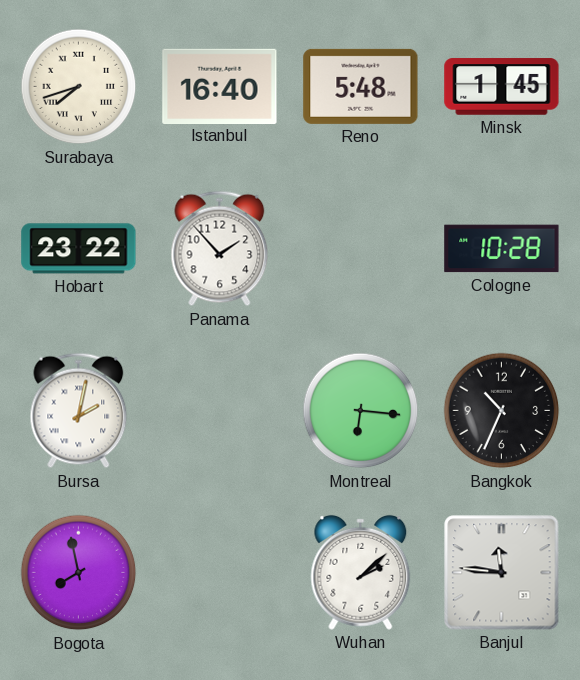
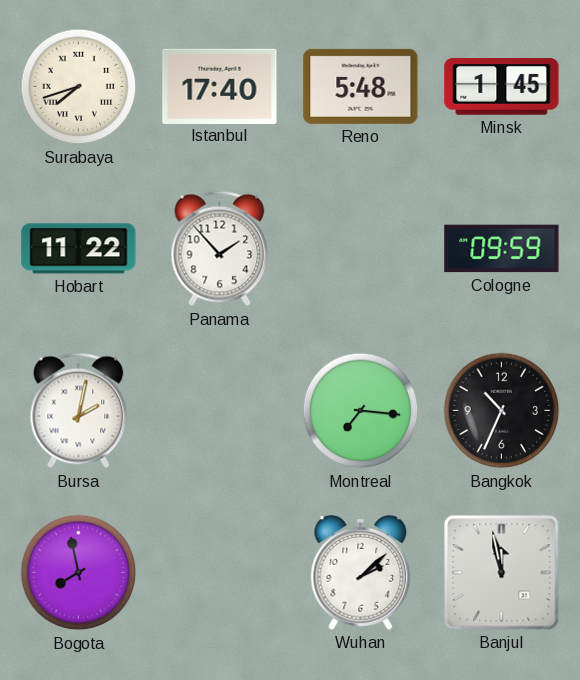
Istanbul: 16:40 -> 17:40 (220, 86)
Hobart: 23:22 -> 11:22 (79, 249)
Cologne: 10:28 -> 09:59 (502, 249)
Montreal: 6:16 -> 7:16 (361, 411)
Banjul: 11:46 -> 11:58 (502, 573)
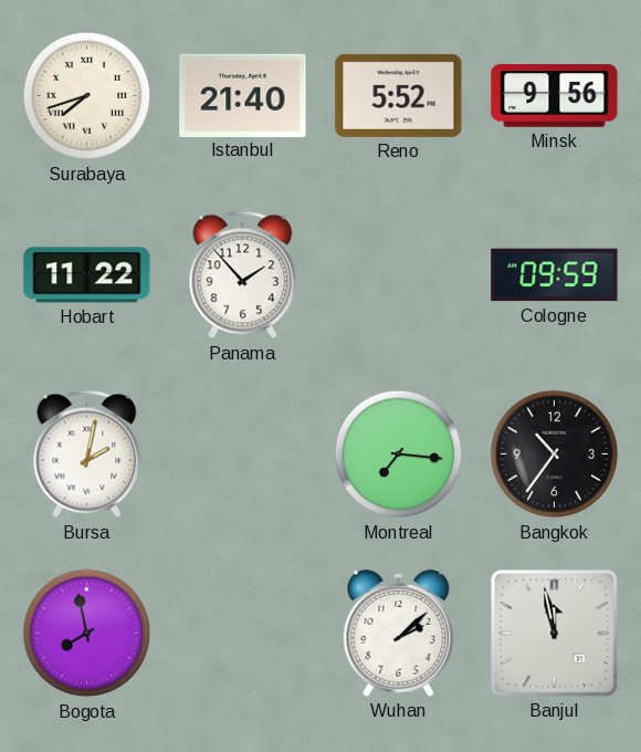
Istanbul: 17:40 -> 21:40 (243, 95)
Reno: 5:48 -> 5:52 (399, 95)
Minsk: 1:45 -> 9:56 (555, 96)
Bangkok: 10:34 -> 10:36 (555, 455)
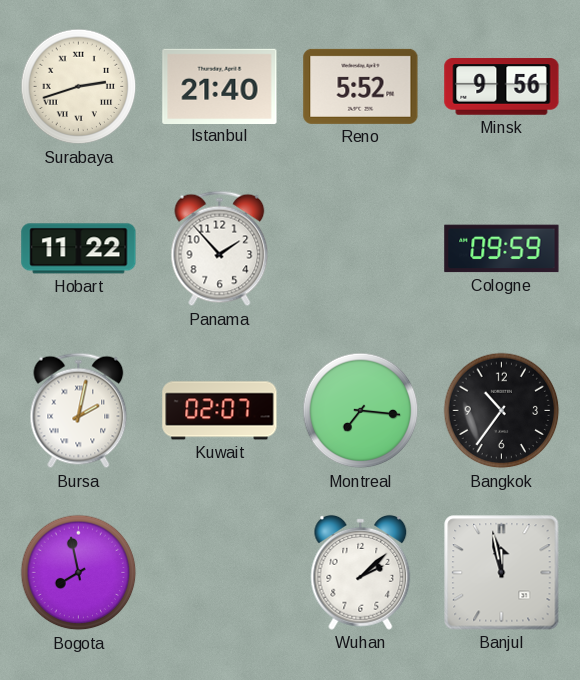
Surabaya: 7:42 -> 2:42 (79, 87)
Kuwait: none -> 02:07 (220, 411)
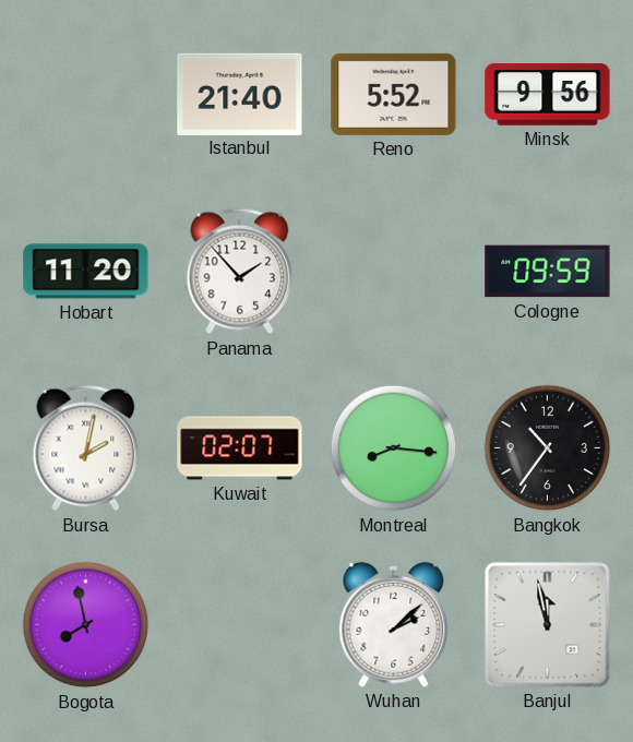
Surabaya: 2:42 -> none (79, 87)
Hobart: 11:22 -> 11:20 (86, 272)
Montreal: 7:16 -> 8:16 (394, 448)
